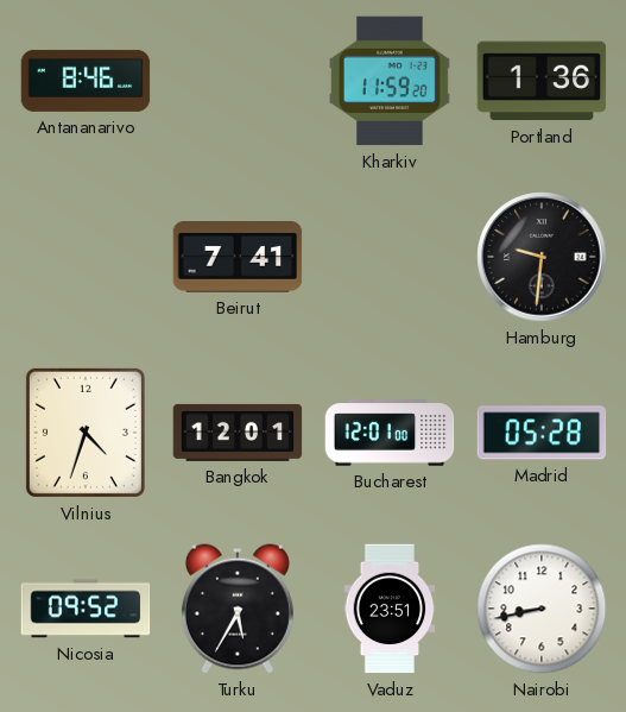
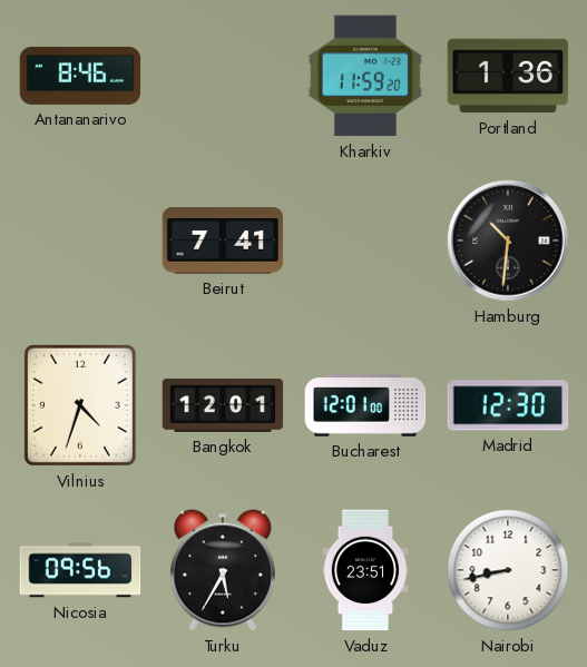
Hamburg: 9:31 -> 10:31 (508, 241)
Madrid: 05:28 -> 12:30 (508, 405)
Nicosia: 09:52 -> 09:56 (80, 570)
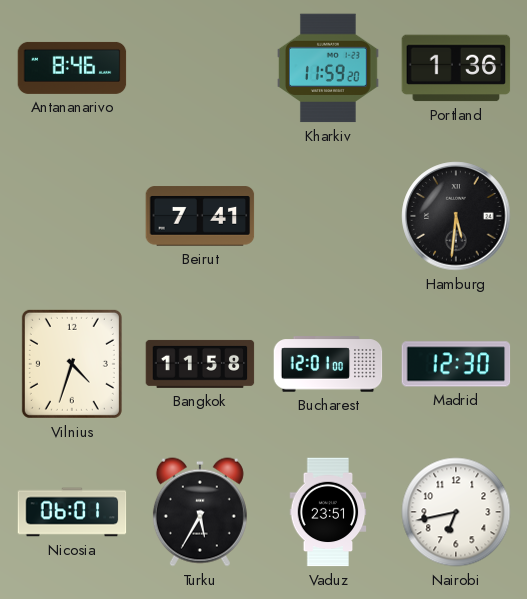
Hamburg: 10:31 -> 5:31 (456, 216)
Bangkok: 12:01 -> 11:58 (200, 364)
Nicosia: 09:56 -> 06:01 (72, 512)
Nairobi: 8:43 -> 6:43 (456, 512)
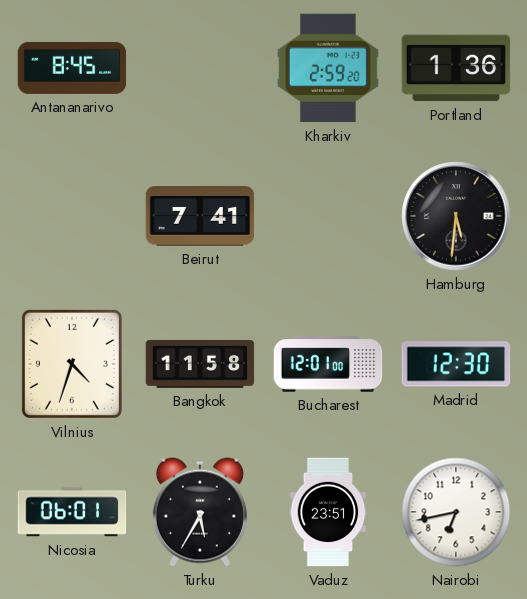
Antananarivo: 8:46 -> 8:45 (72, 68)
Kharkiv: 11:59 -> 2:59 (328, 68)
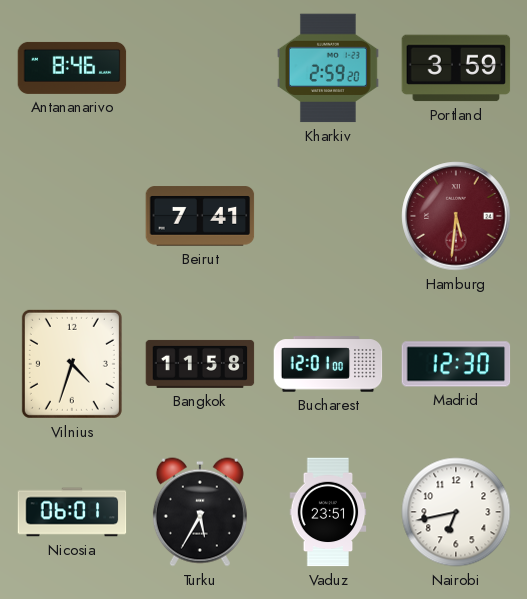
Antananarivo: 8:45 -> 8:46 (72, 68)
Portland: 1:36 -> 3:59 (456, 68)
Hamburg dial: black -> burgundy (456, 216)
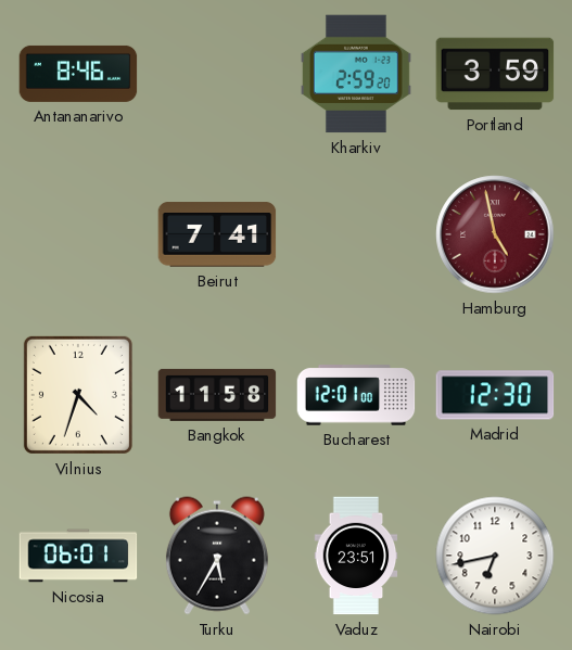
Hamburg: 5:31 -> 4:58 (495, 234)
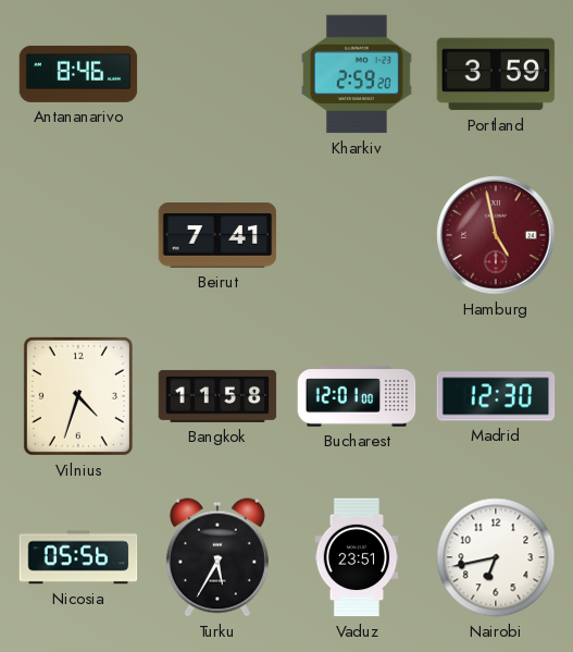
Nicosia: 06:01 -> 05:56 (78, 557)
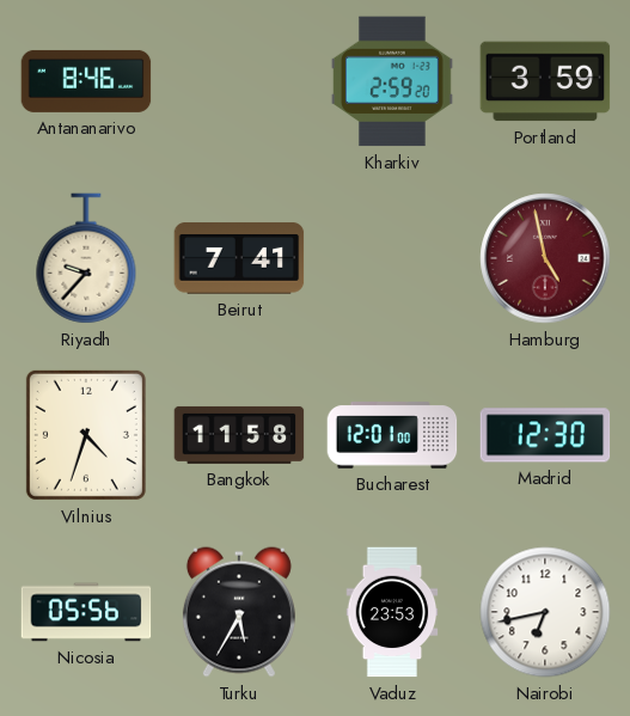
Riyadh: none -> 9:37 (86, 258)
Vaduz: 23:51 -> 23:53 (392, 612)
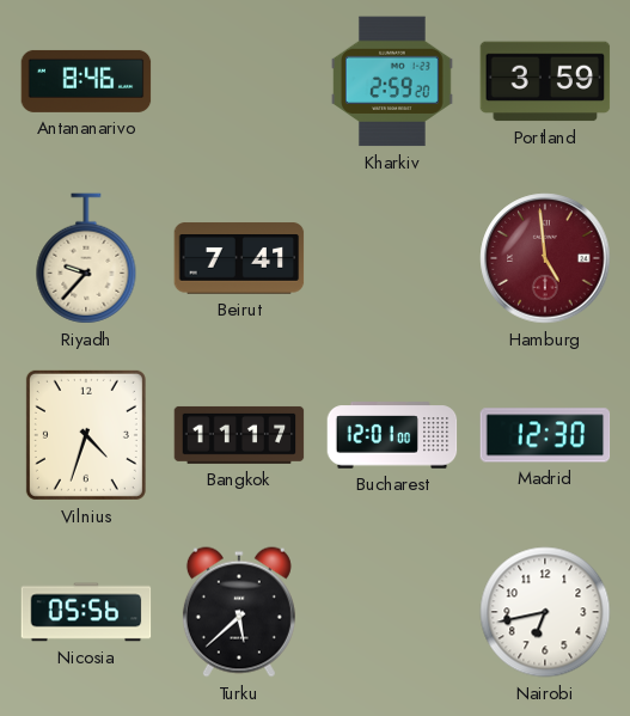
Hamburg: 4:58 -> 4:59 (545, 258)
Bangkok: 11:58 -> 11:17 (239, 435)
Turku: 5:35 -> 5:38 (239, 612)
Vaduz: 23:53 -> none (392, 612)
